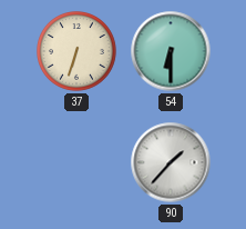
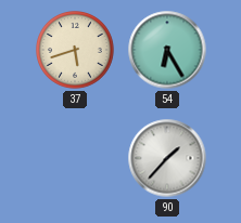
37: 6:33 -> 5:42 (76, 51)
54: 6:30 -> 6:25 (167, 50)
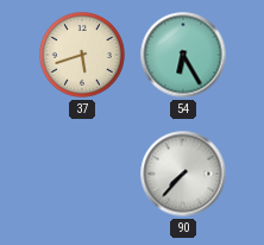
90: 1:37 -> 7:37 (183, 174)
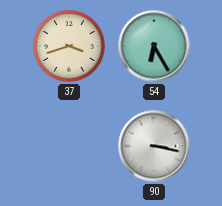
37: 5:42 -> 3:42 (70, 47)
90: 7:37 -> 3:17 (154, 146)
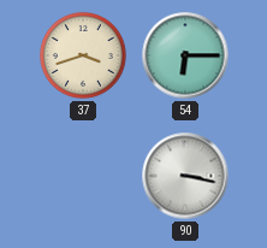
54: 6:25 -> 6:15 (185, 55)
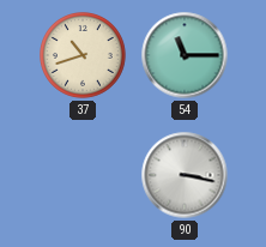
37: 3:42 -> 10:42 (84, 56)
54: 6:15 -> 11:15 (185, 55)
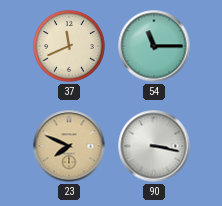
37: 10:42 -> 11:41 (70, 47)
23: none -> 7:49 (69, 146)
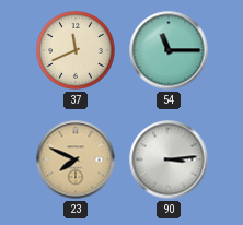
90: 3:17 -> 3:14 (169, 159)
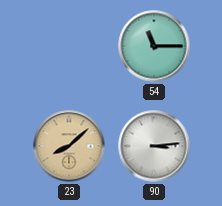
37: 11:41 -> none (77, 51)
23: 7:49 -> 8:08 (69, 146)
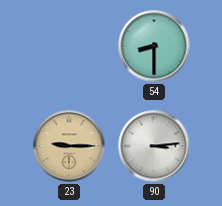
54: 11:15 -> 8:30 (154, 46)
23: 8:08 -> 9:15 (69, 146)
